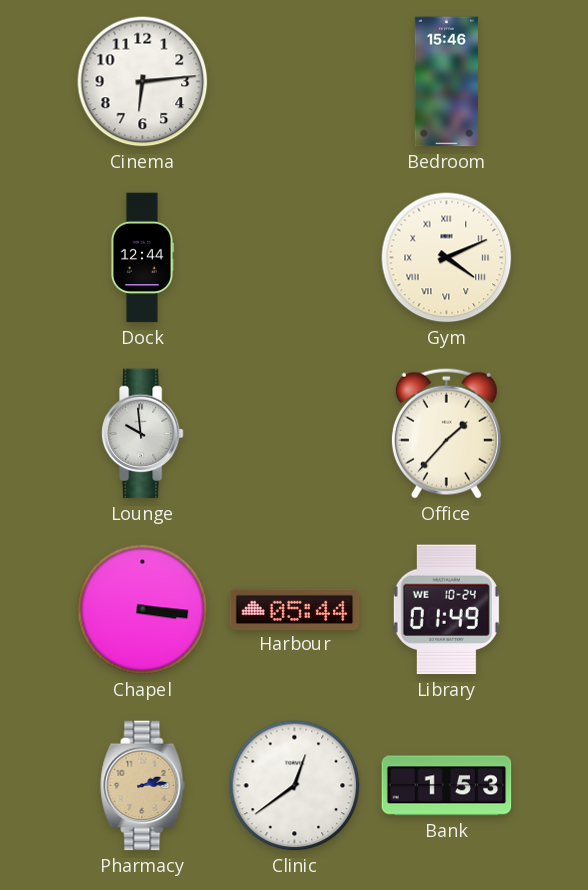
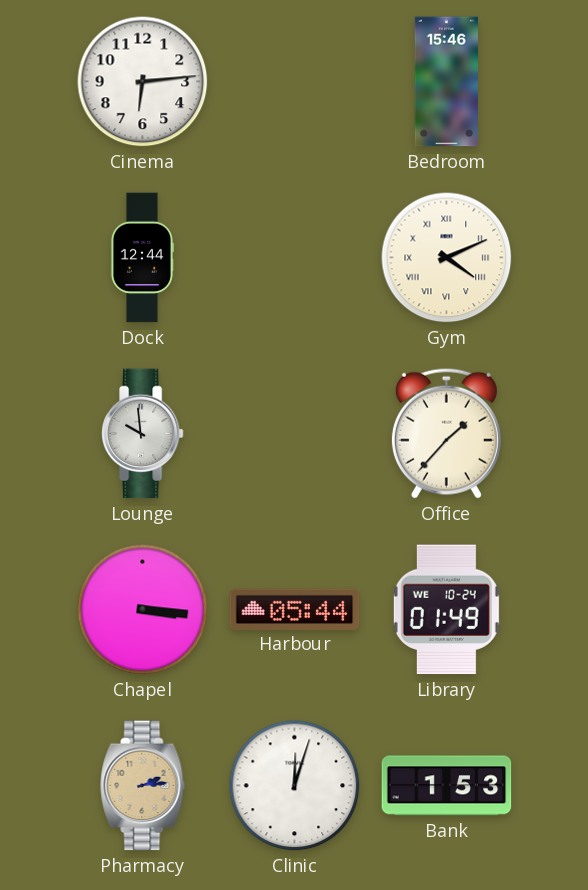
Clinic: 12:39 -> 12:03 (295, 786)
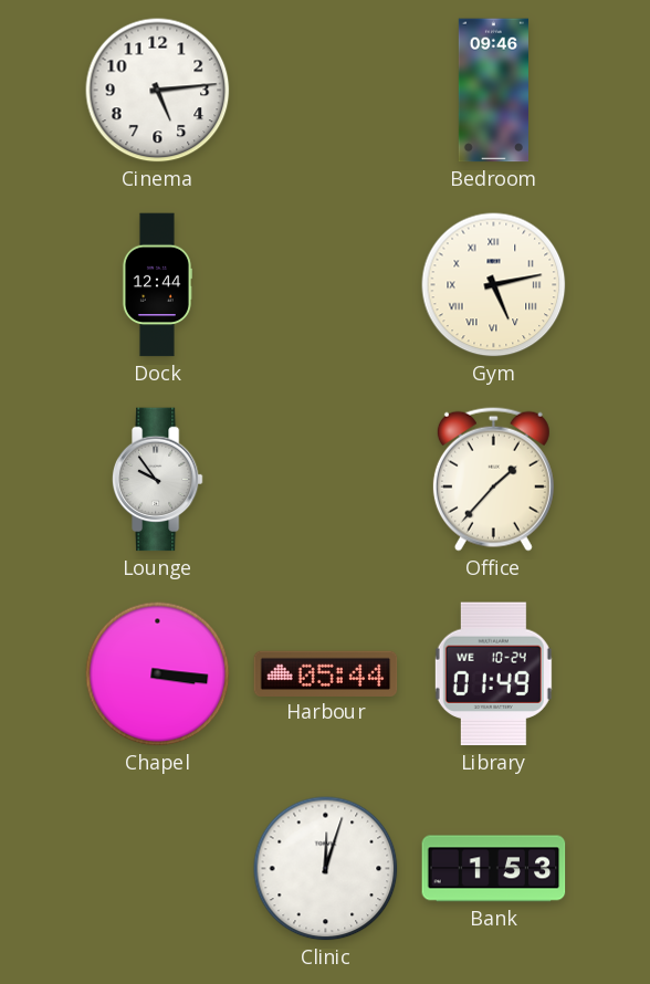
Cinema: 6:14 -> 5:14 (158, 91)
Bedroom: 15:46 -> 09:46 (493, 91)
Gym: 4:11 -> 5:13 (494, 285)
Lounge: 9:59 -> 9:54 (157, 480)
Pharmacy: 2:14 -> none (143, 786)
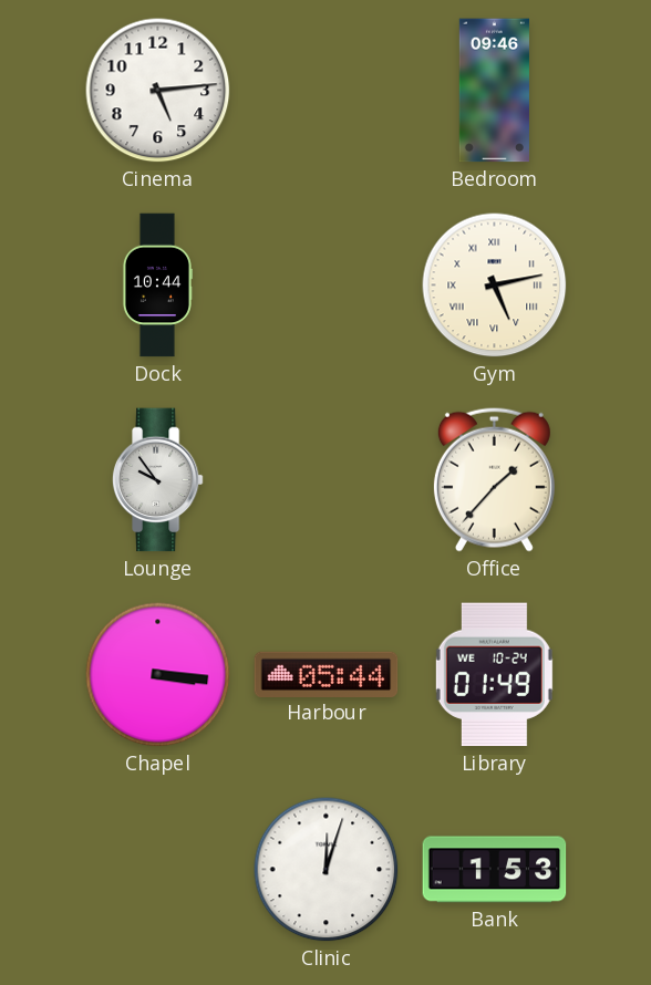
Dock: 12:44 -> 10:44 (157, 286)
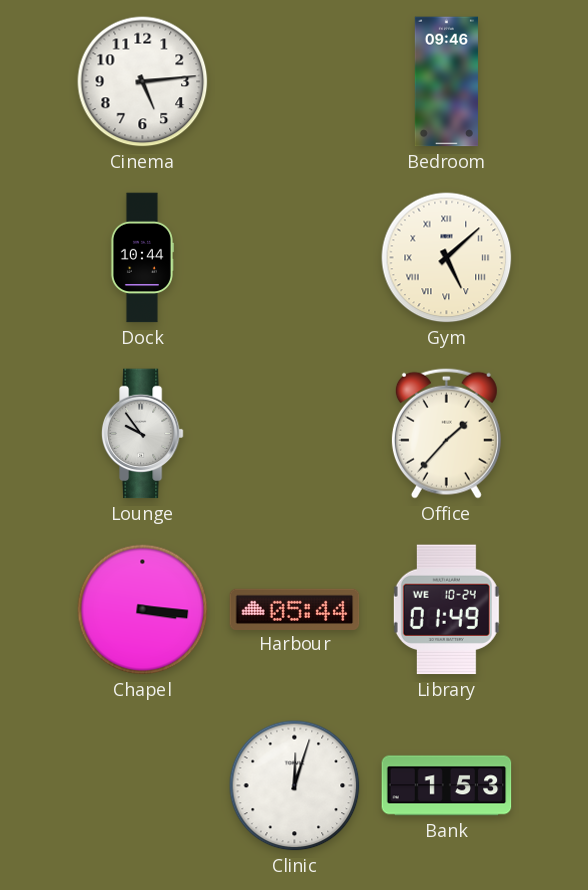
Gym: 5:13 -> 5:08 (447, 258)
